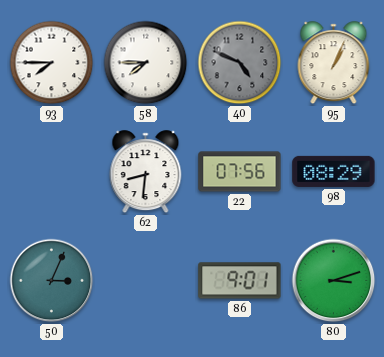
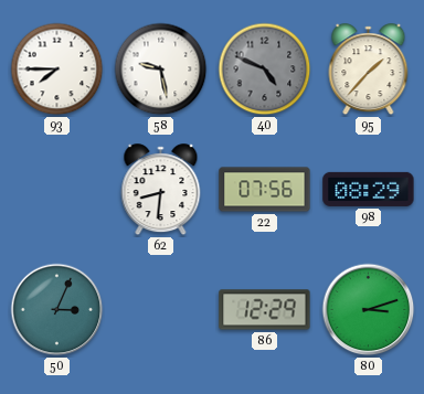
58: 7:45 -> 9:28 (161, 70)
95: 1:04 -> 1:37 (369, 70)
86: 9:01 -> 12:29 (265, 310)
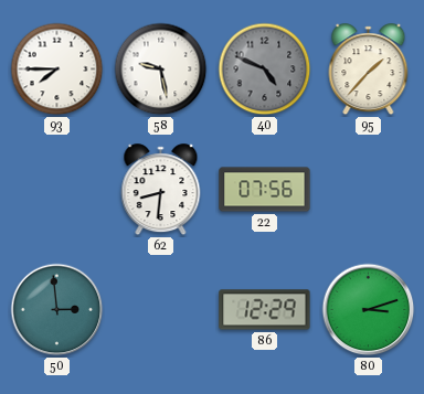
98: 08:29 -> none (369, 189)
50: 3:04 -> 2:59 (57, 310)
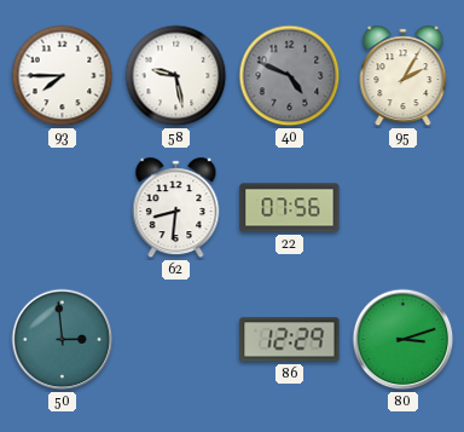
95: 1:37 -> 2:05 (404, 76)
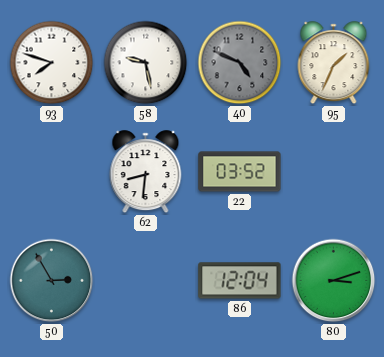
93: 7:45 -> 7:48 (52, 63)
95: 2:05 -> 1:34 (334, 63)
22: 07:56 -> 03:52 (240, 172)
50: 2:59 -> 2:55 (52, 281)
86: 12:29 -> 12:04 (240, 281)
